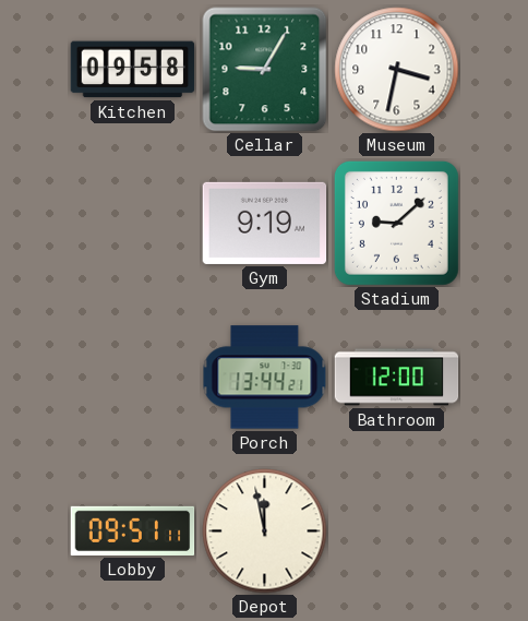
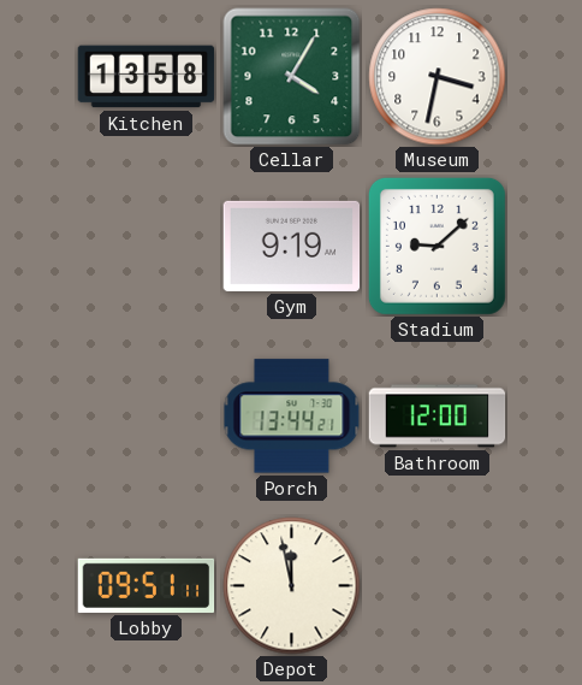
Kitchen: 09:58 -> 13:58 (147, 77)
Cellar: 9:05 -> 4:05 (292, 77)
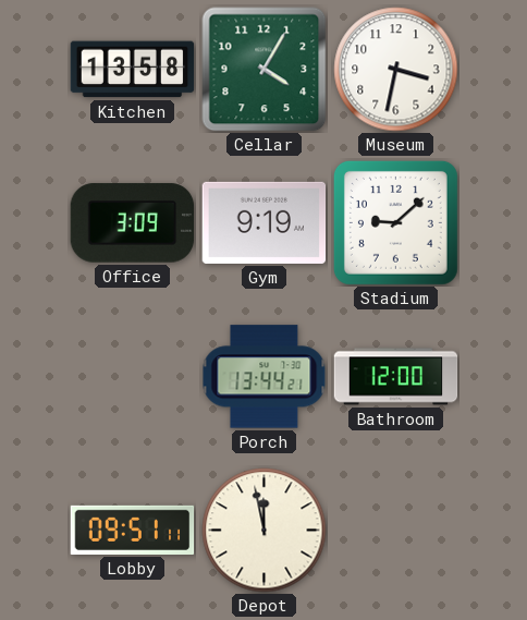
Office: none -> 3:09 (133, 223)
